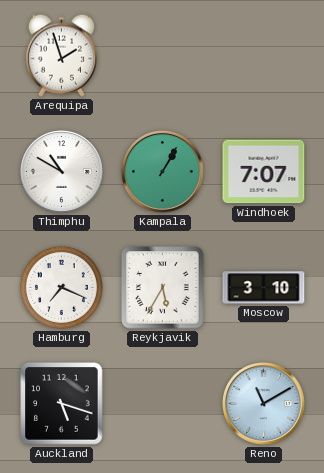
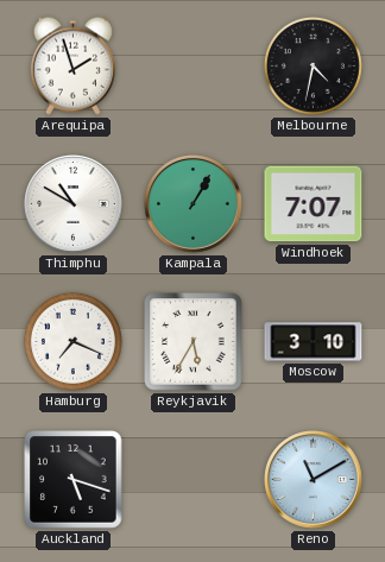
Melbourne: none -> 4:32 (313, 65)
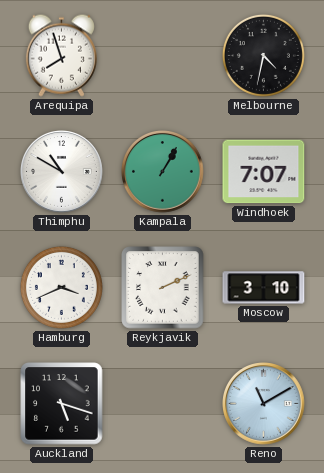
Arequipa: 1:57 -> 7:57 (61, 55)
Hamburg: 7:19 -> 3:41 (61, 287)
Reykjavik: 5:35 -> 2:11 (163, 288)
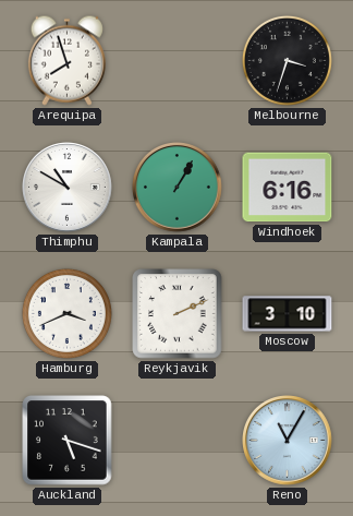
Melbourne: 4:32 -> 3:33 (287, 60)
Windhoek: 7:07 -> 6:16 (288, 188)
Reno: 11:10 -> 11:05 (288, 441)
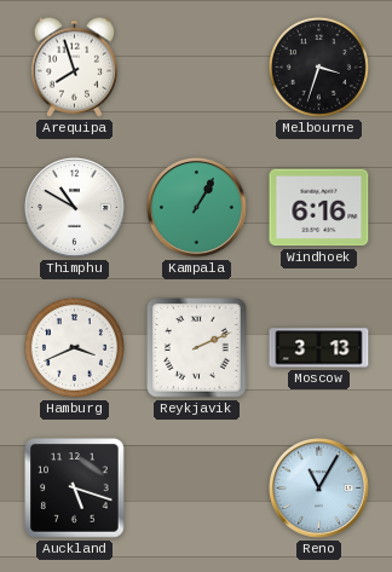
Moscow: 3:10 -> 3:13 (319, 348)
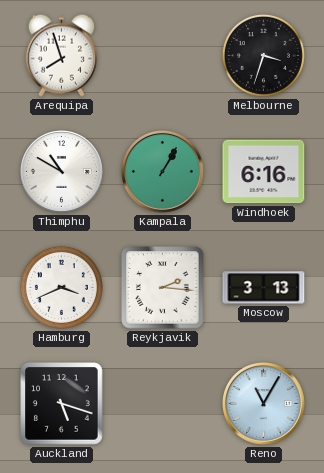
Reykjavik: 2:11 -> 2:16 (163, 288)
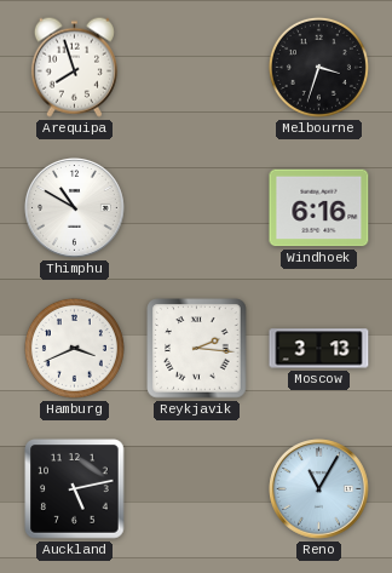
Kampala: 1:05 -> none (163, 172)
Auckland: 5:18 -> 5:13 (75, 489)
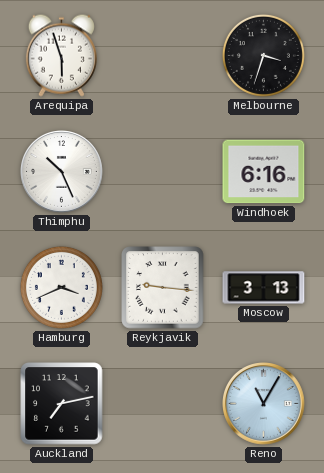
Arequipa: 7:57 -> 5:57 (61, 55)
Thimphu: 10:50 -> 10:26 (62, 172)
Reykjavik: 2:16 -> 9:16 (163, 288)
Auckland: 5:13 -> 7:13 (62, 404)
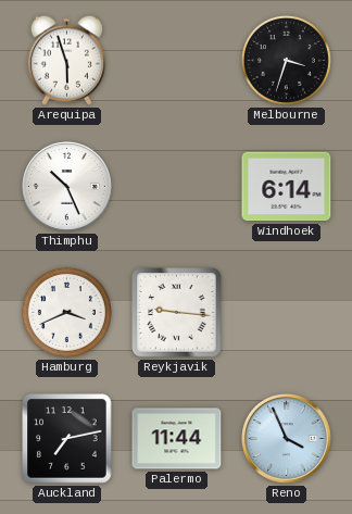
Windhoek: 6:16 -> 6:14 (287, 187)
Moscow: 3:13 -> none (264, 288)
Palermo: none -> 11:44 (177, 439)
Reno: 11:05 -> 3:56 (287, 439)
